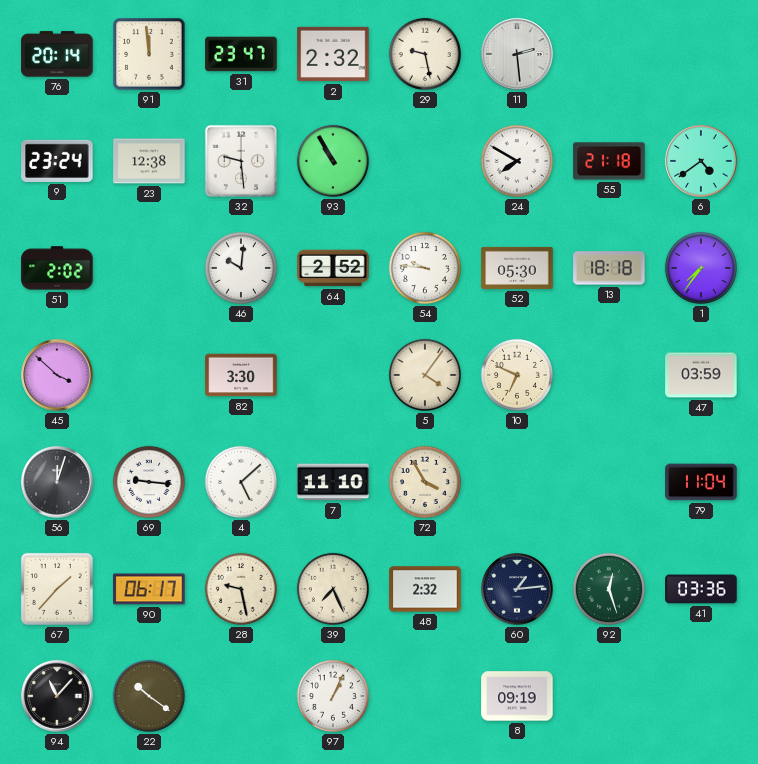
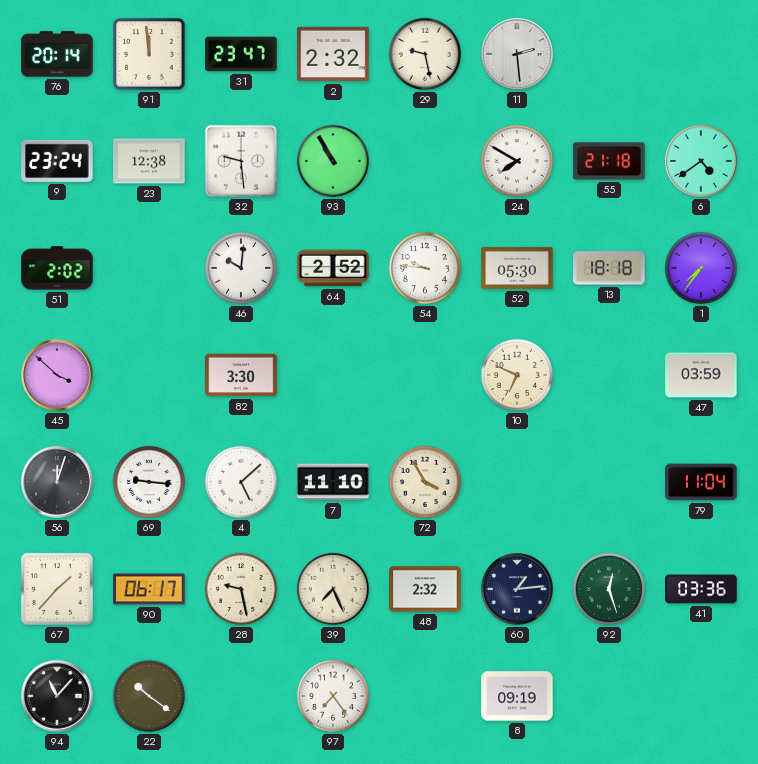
5: 4:06 -> none (425, 375)
97: 1:04 -> 7:24 (333, 696)
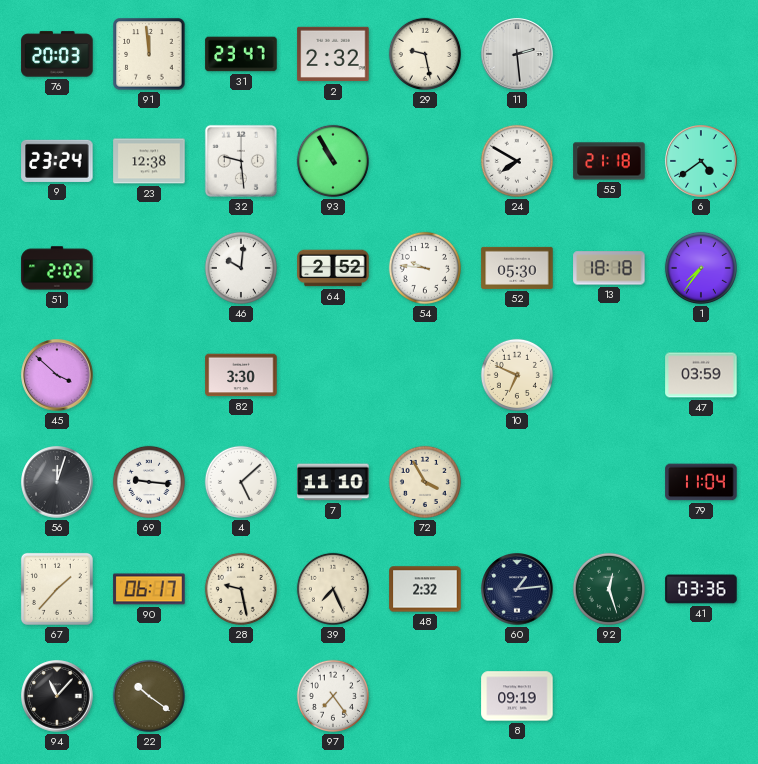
76: 20:14 -> 20:03 (57, 54)
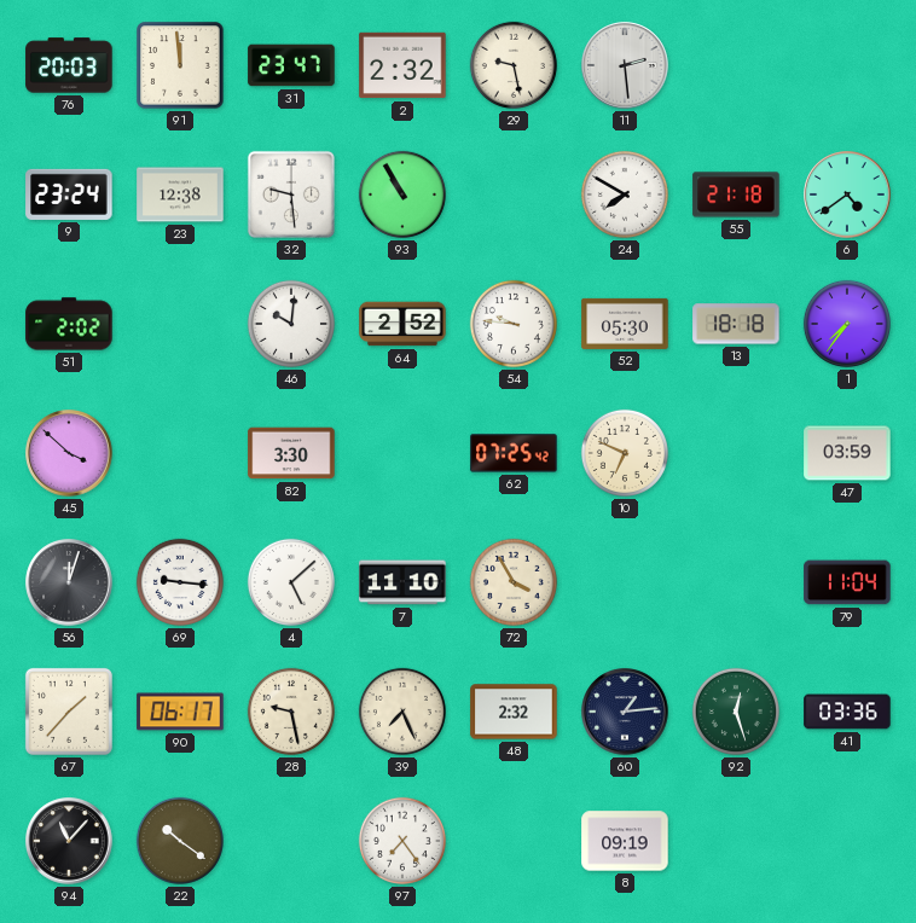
62: none -> 07:25 (514, 453)
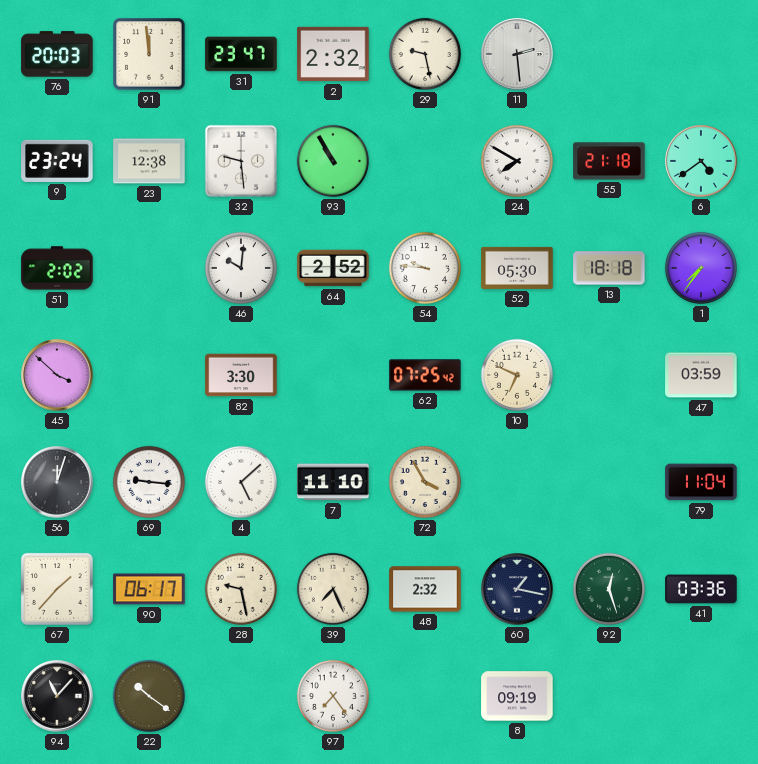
60: 1:14 -> 1:17 (517, 589)
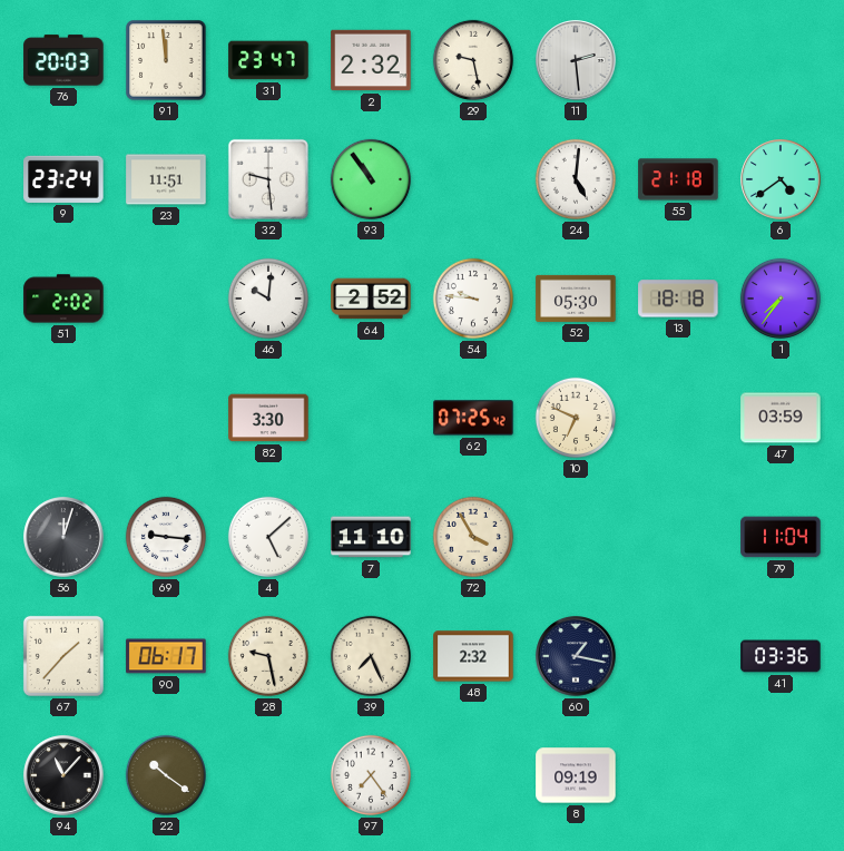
23: 12:38 -> 11:51 (166, 179)
93: 10:55 -> 10:54 (371, 179)
24: 7:50 -> 5:01 (576, 179)
45: 3:52 -> none (57, 375)
92: 12:27 -> none (609, 589)
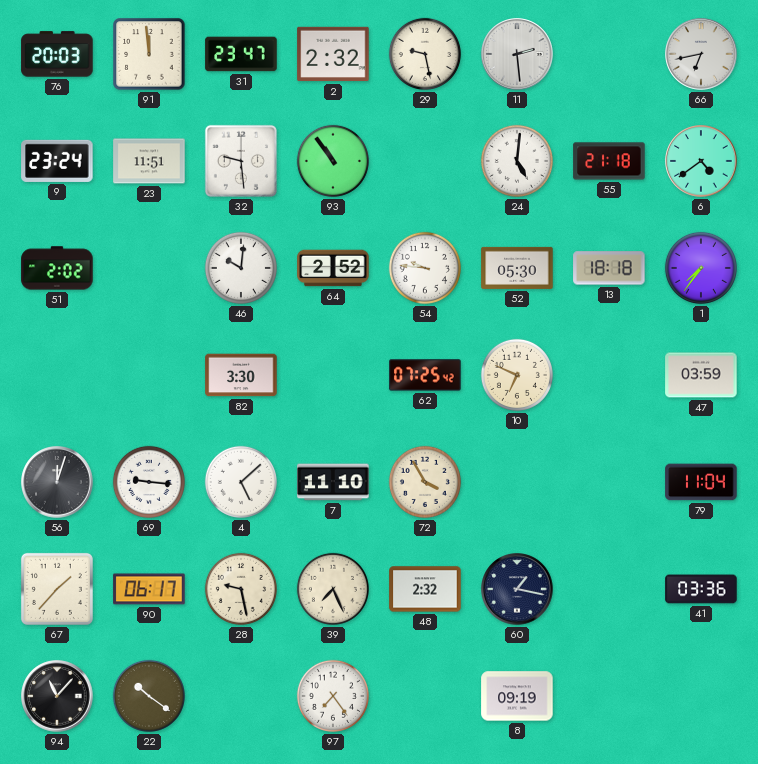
66: none -> 6:43 (701, 54)
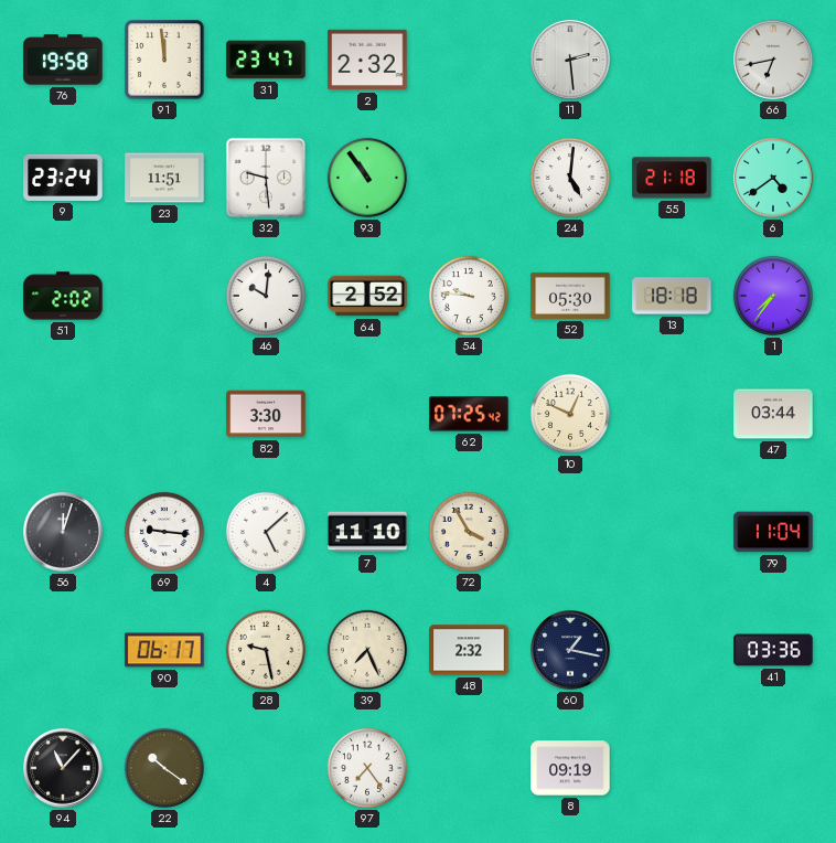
76: 20:03 -> 19:58 (63, 60)
29: 9:28 -> none (425, 54)
10: 6:49 -> 12:49 (570, 414)
47: 03:59 -> 03:44 (773, 414)
67: 1:37 -> none (57, 589)
